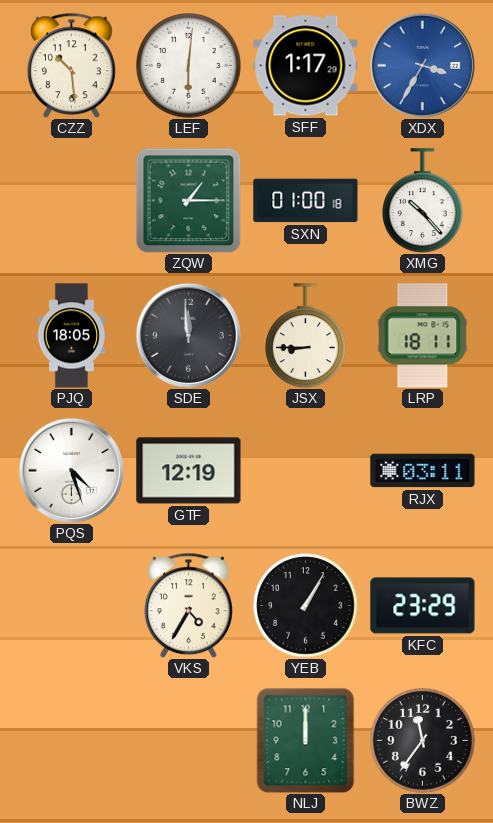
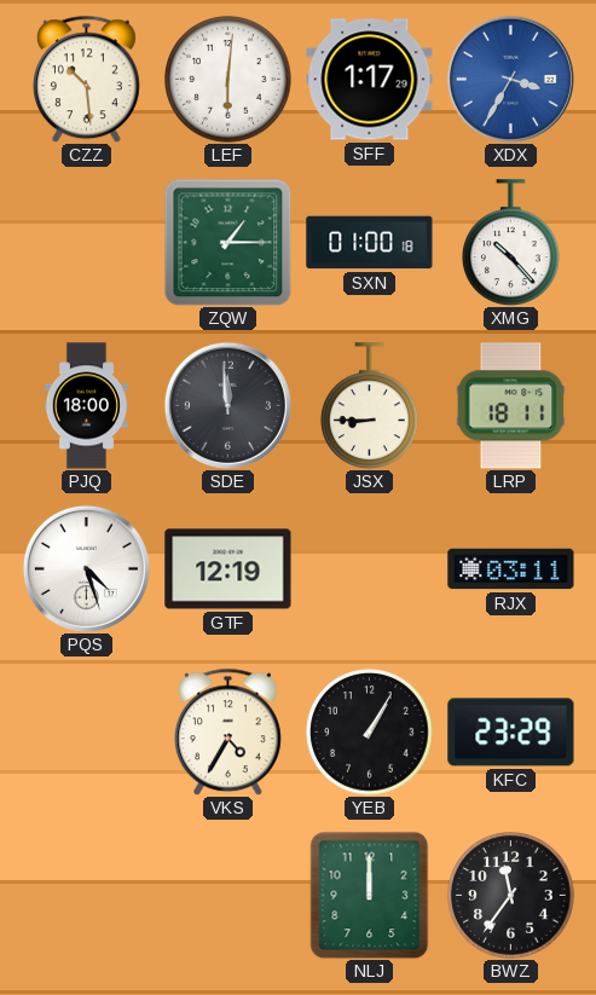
PJQ: 18:05 -> 18:00 (86, 406)
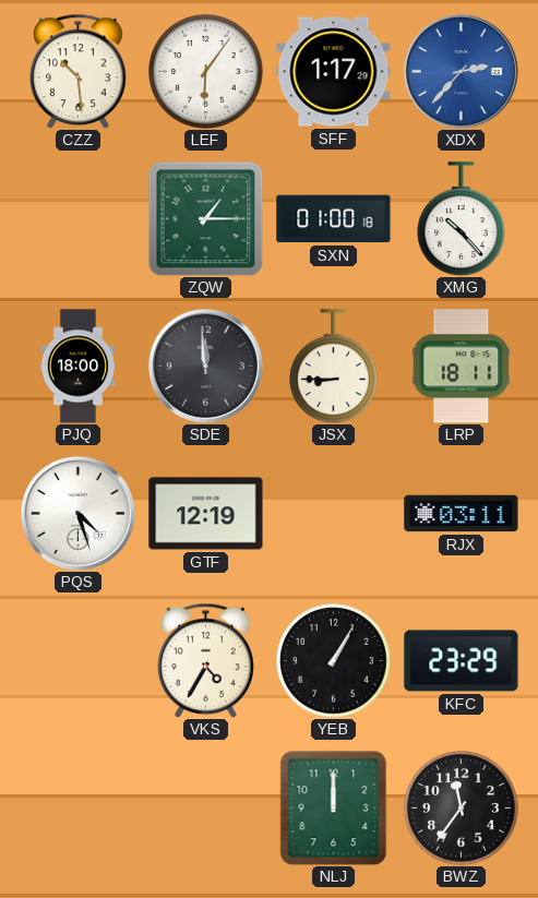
LEF: 6:01 -> 6:06 (206, 72)
XDX: 3:35 -> 2:37 (461, 71)
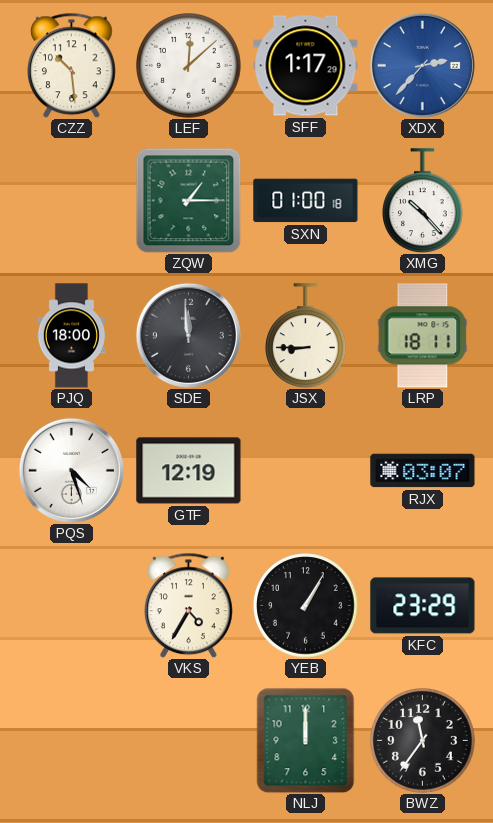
LEF: 6:06 -> 12:08 (189, 66)
RJX: 03:11 -> 03:07 (423, 471)
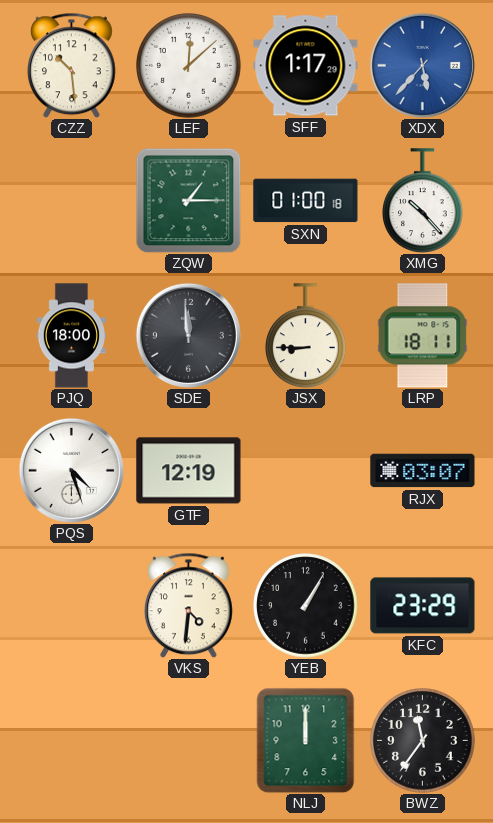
XDX: 2:37 -> 5:37 (422, 65)
VKS: 4:35 -> 4:31 (188, 605)
